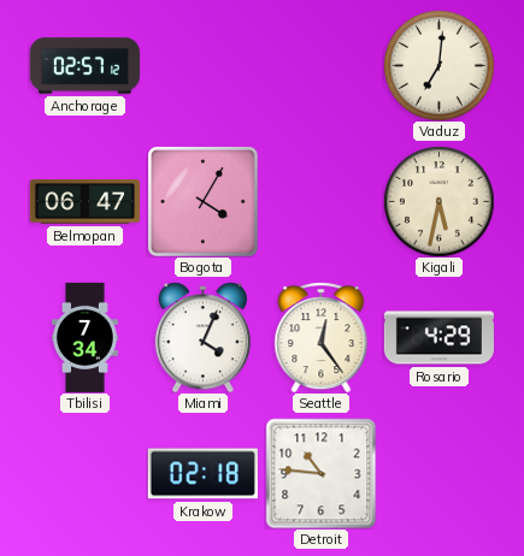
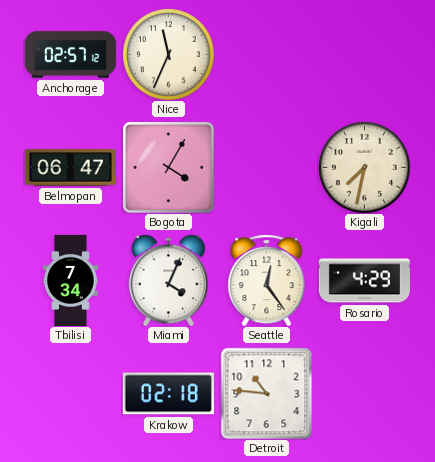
Nice: none -> 11:34 (169, 55)
Vaduz: 7:01 -> none (440, 66)
Kigali: 5:32 -> 7:32 (365, 168)
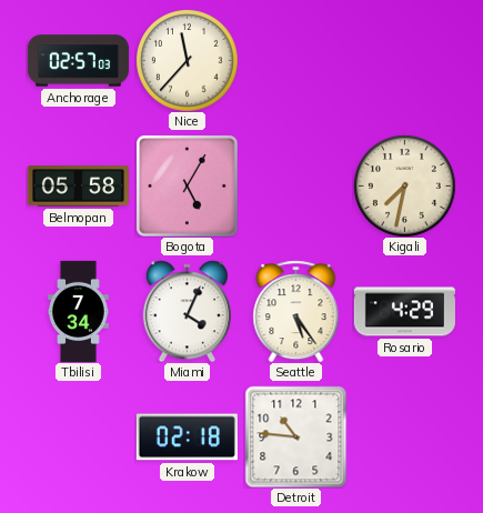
Anchorage: 02:57:12 -> 02:57:03 (78, 61)
Nice: 11:34 -> 11:37 (188, 61)
Belmopan: 06:47 -> 05:58 (78, 187)
Bogota: 4:05 -> 5:05 (187, 185)
Seattle: 12:24 -> 5:24 (296, 311)
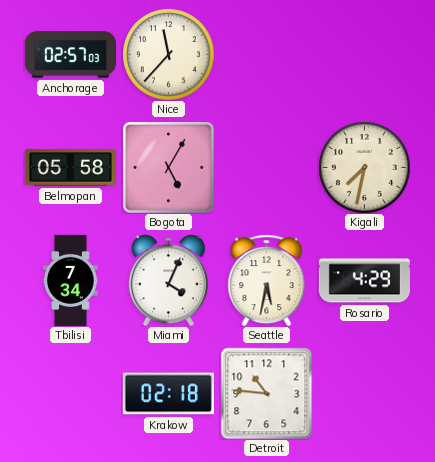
Seattle: 5:24 -> 5:32 (267, 280)
